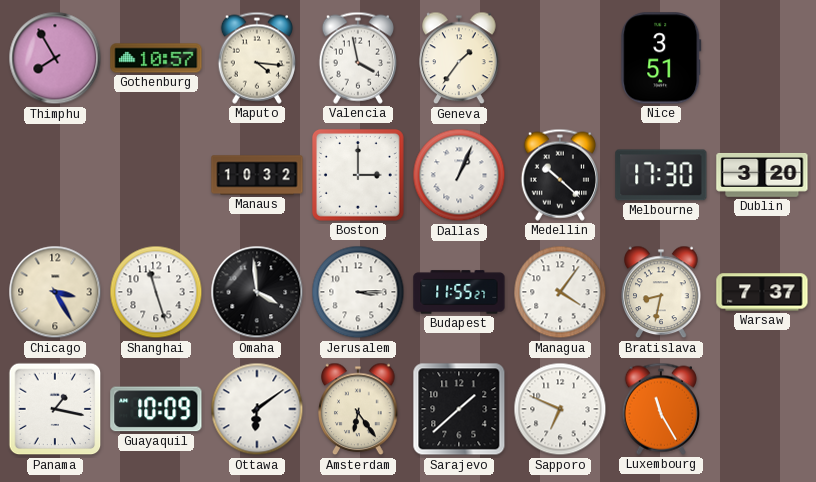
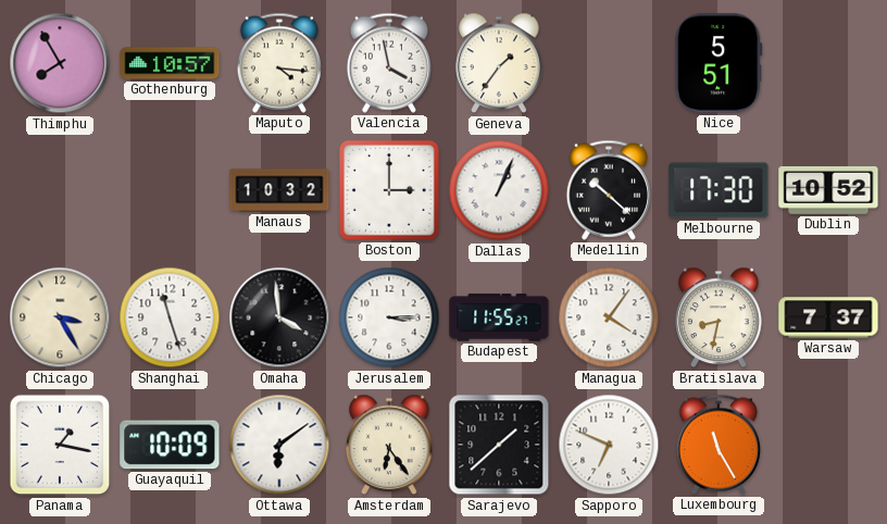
Nice: 3:51 -> 5:51 (719, 63)
Dublin: 3:20 -> 10:52 (828, 190)
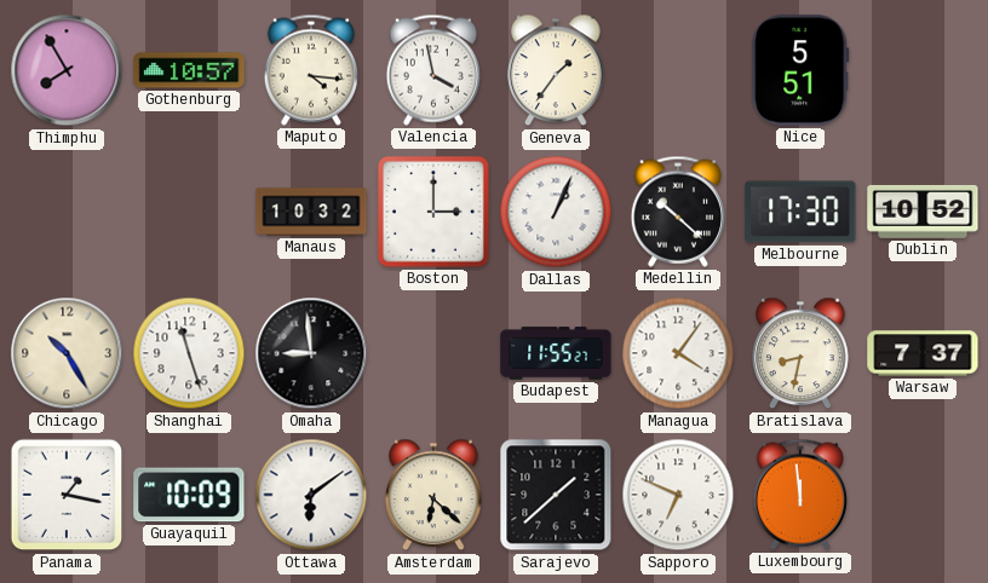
Chicago: 3:25 -> 10:25 (67, 353)
Omaha: 3:59 -> 8:59 (311, 353)
Jerusalem: 3:15 -> none (389, 317)
Amsterdam: 6:24 -> 6:22 (433, 495)
Luxembourg: 11:25 -> 11:59 (799, 495)
